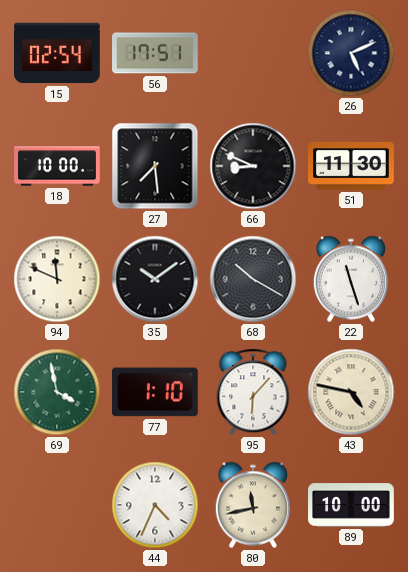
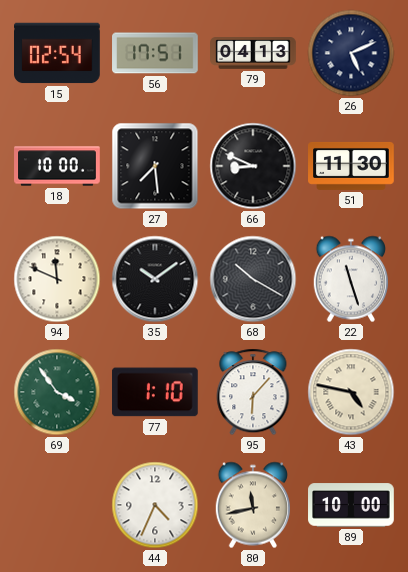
79: none -> 04:13 (253, 53)
69: 3:58 -> 3:54 (57, 392)
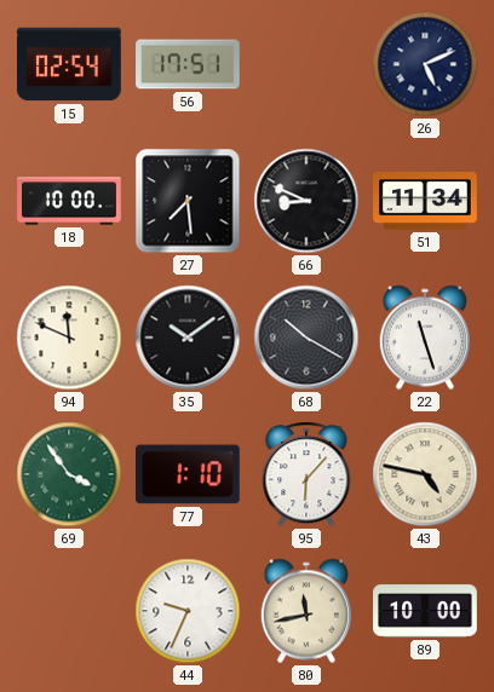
79: 04:13 -> none (253, 53)
51: 11:30 -> 11:34 (425, 201)
44: 4:34 -> 9:34 (188, 611)
